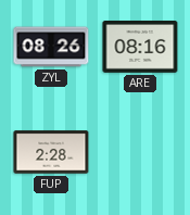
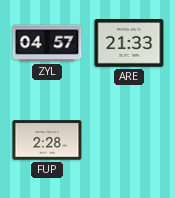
ZYL: 08:26 -> 04:57 (47, 43)
ARE: 08:16 -> 21:33 (129, 44)
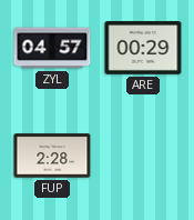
ARE: 21:33 -> 00:29 (143, 49)
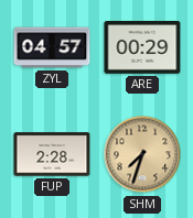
SHM: none -> 7:33 (142, 154)
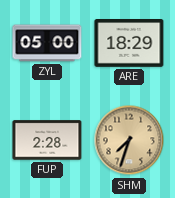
ZYL: 04:57 -> 05:00 (47, 43)
ARE: 00:29 -> 18:29 (129, 44)
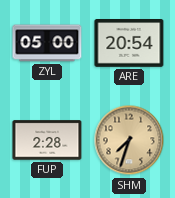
ARE: 18:29 -> 20:54 (129, 44)
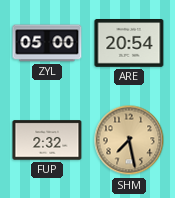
FUP: 2:28 -> 2:32 (47, 140)
SHM: 7:33 -> 7:28 (129, 140)
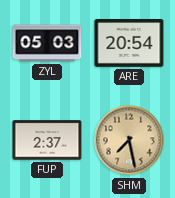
ZYL: 05:00 -> 05:03 (47, 43)
FUP: 2:32 -> 2:37 (47, 140)
